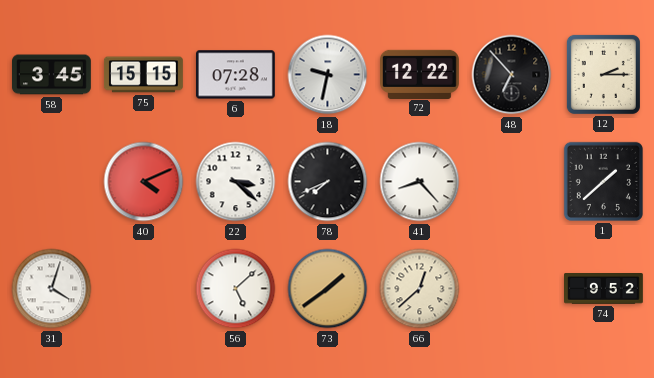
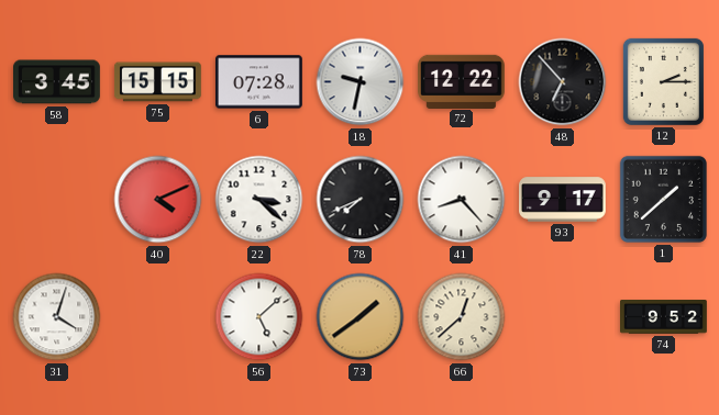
93: none -> 9:17 (563, 200)
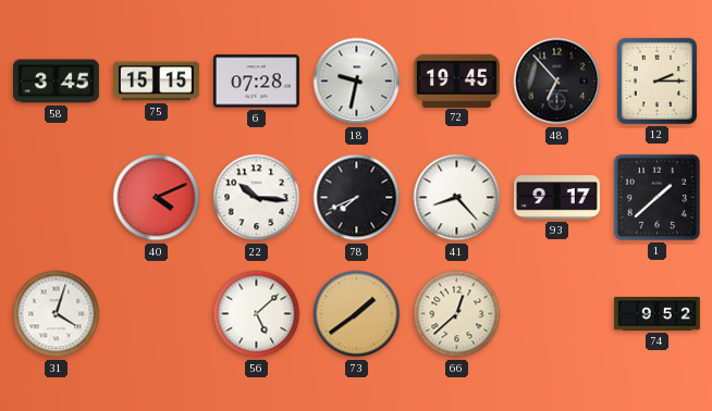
72: 12:22 -> 19:45 (457, 80)
22: 3:22 -> 10:16 (257, 198)
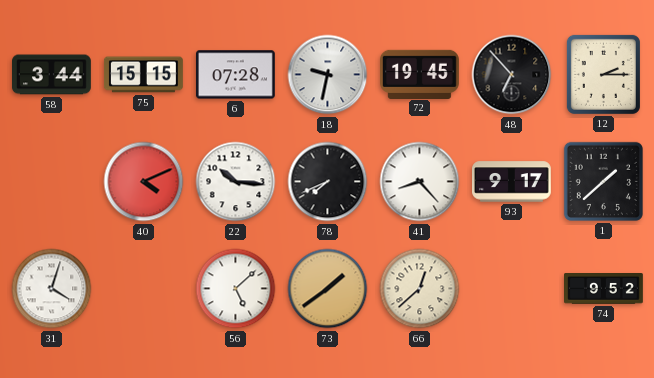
58: 3:45 -> 3:44 (52, 75)
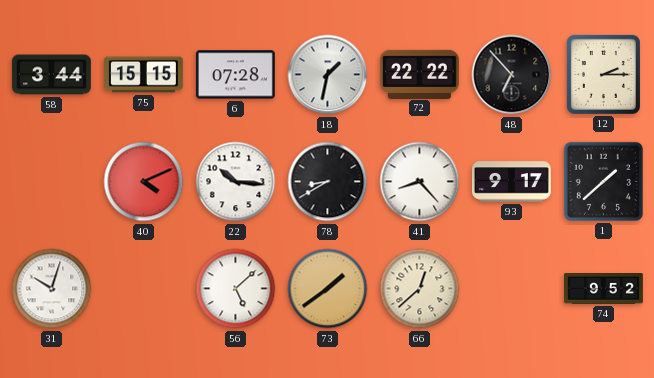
18: 9:32 -> 1:32 (328, 75)
72: 19:45 -> 22:22 (420, 74)
78: 7:41 -> 8:40 (328, 182)
31: 4:03 -> 10:03 (52, 289)
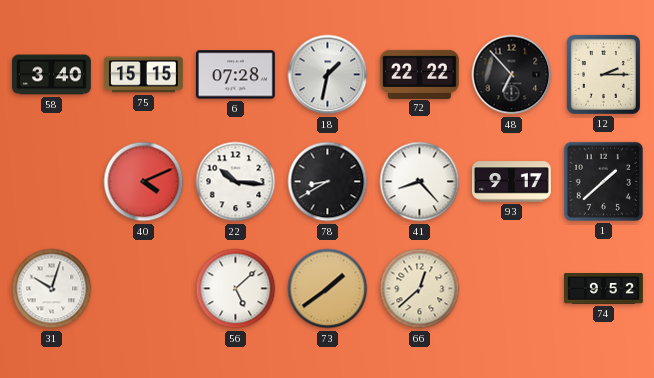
58: 3:44 -> 3:40 (52, 75)
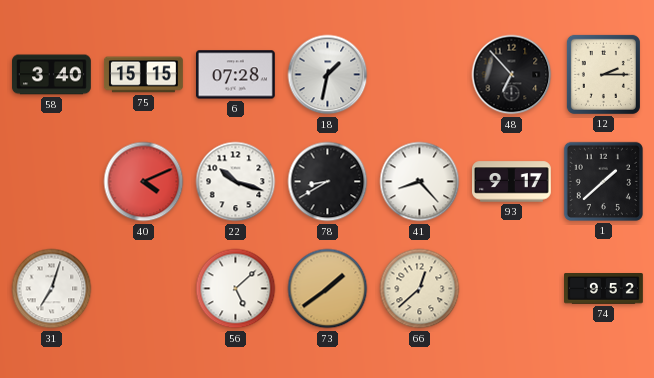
72: 22:22 -> none (420, 74)
22: 10:16 -> 10:18 (236, 182)
31: 10:03 -> 7:03 (52, 289)
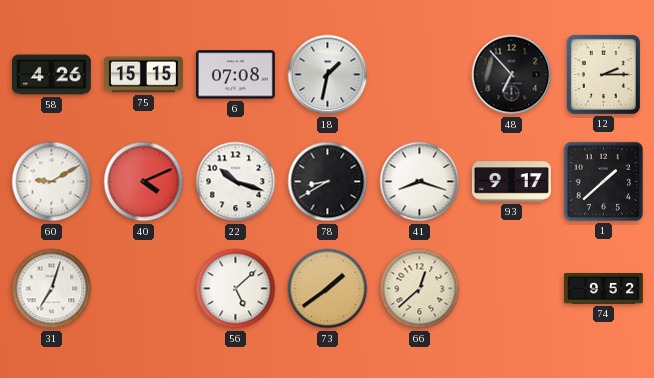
58: 3:40 -> 4:26 (52, 75)
6: 07:28 -> 07:08 (235, 75)
60: none -> 9:10 (52, 182)
41: 8:23 -> 8:18 (420, 182)
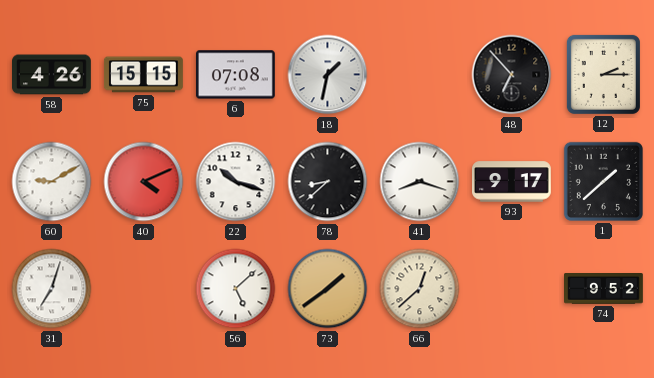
78: 8:40 -> 8:38 (328, 182)
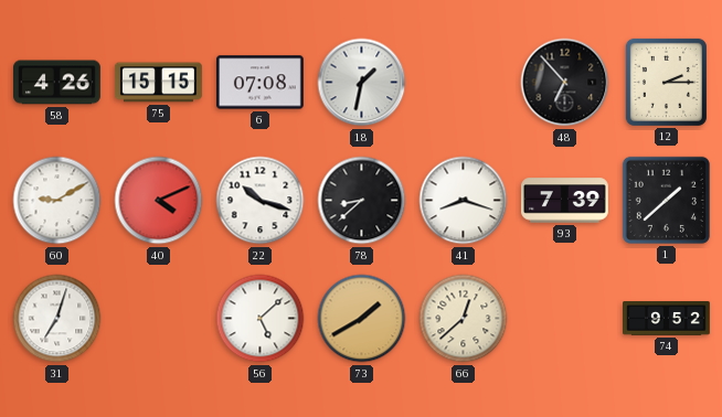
93: 9:17 -> 7:39 (565, 201)
73: 1:39 -> 1:40 (362, 319)
